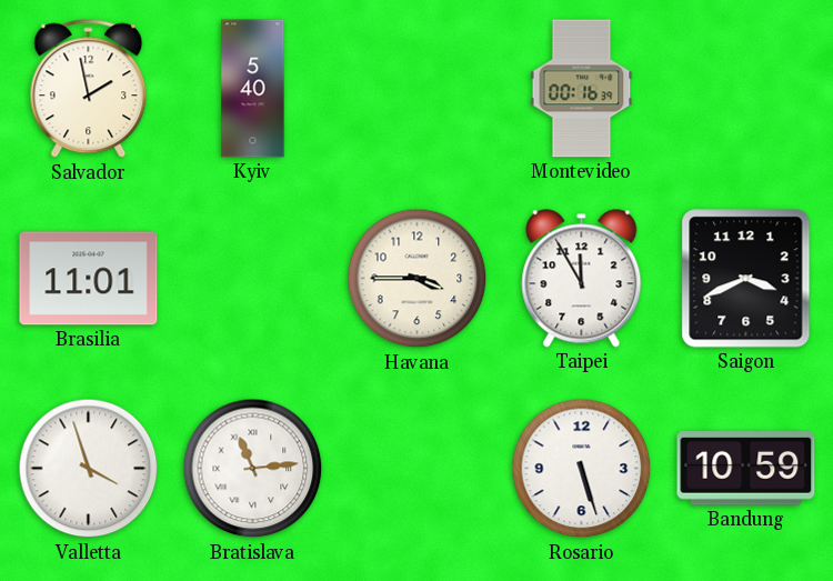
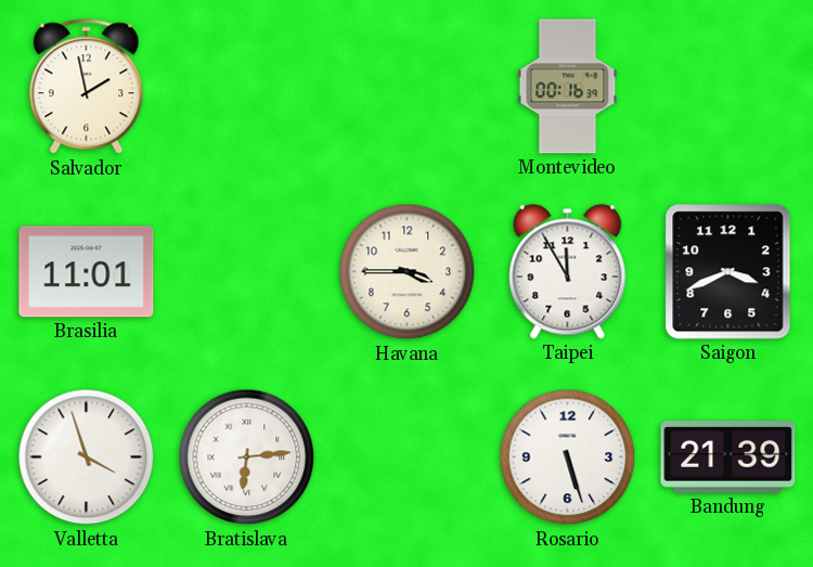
Kyiv: 5:40 -> none (253, 89)
Bratislava: 11:14 -> 6:14 (247, 458)
Bandung: 10:59 -> 21:39 (728, 458)
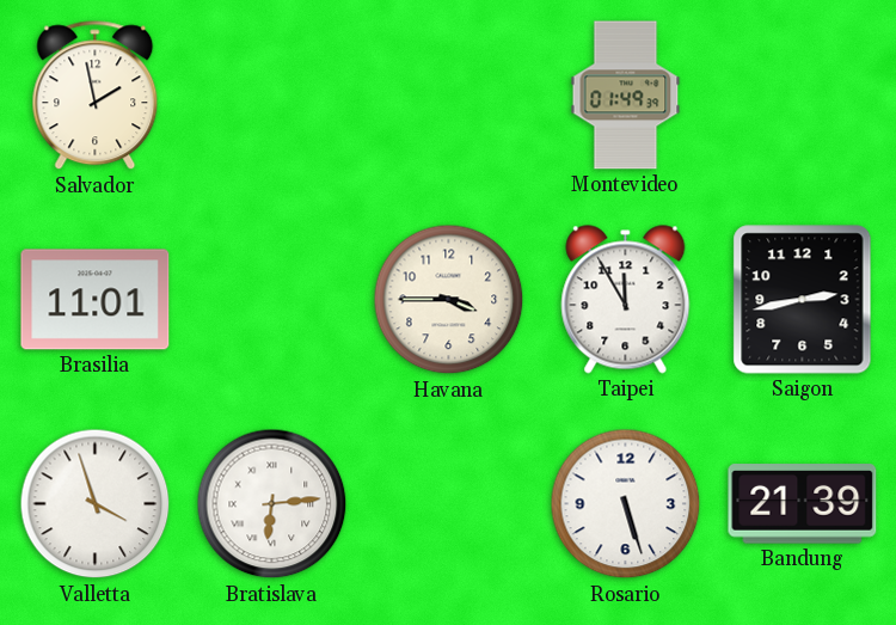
Montevideo: 00:16 -> 01:49 (626, 96)
Saigon: 3:41 -> 2:43 (803, 300)
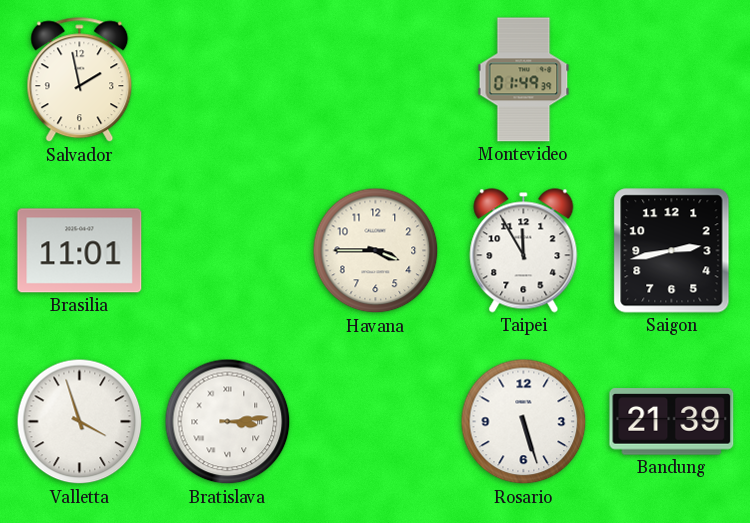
Bratislava: 6:14 -> 3:14 (228, 422)
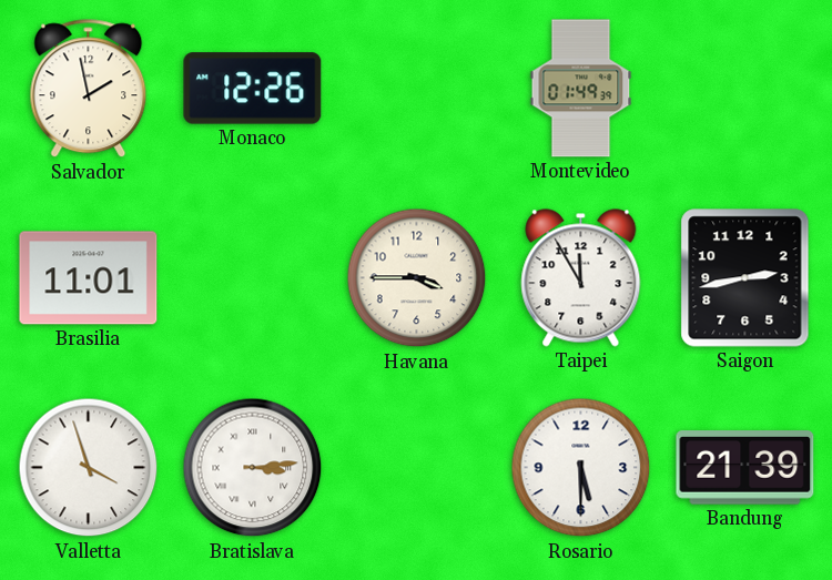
Monaco: none -> 12:26 (253, 89)
Rosario: 5:27 -> 5:30 (581, 468)
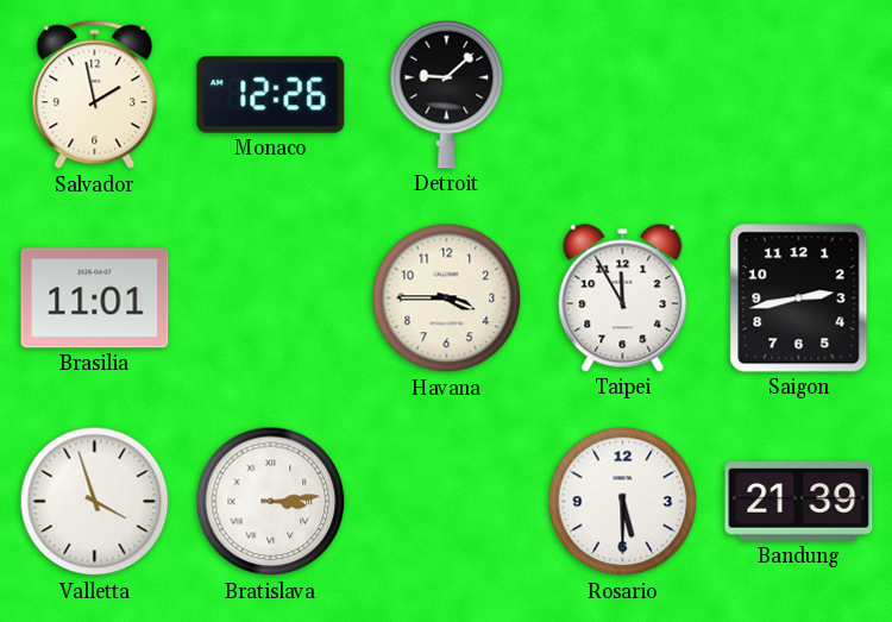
Detroit: none -> 9:08 (447, 94)
Montevideo: 01:49 -> none (581, 89)
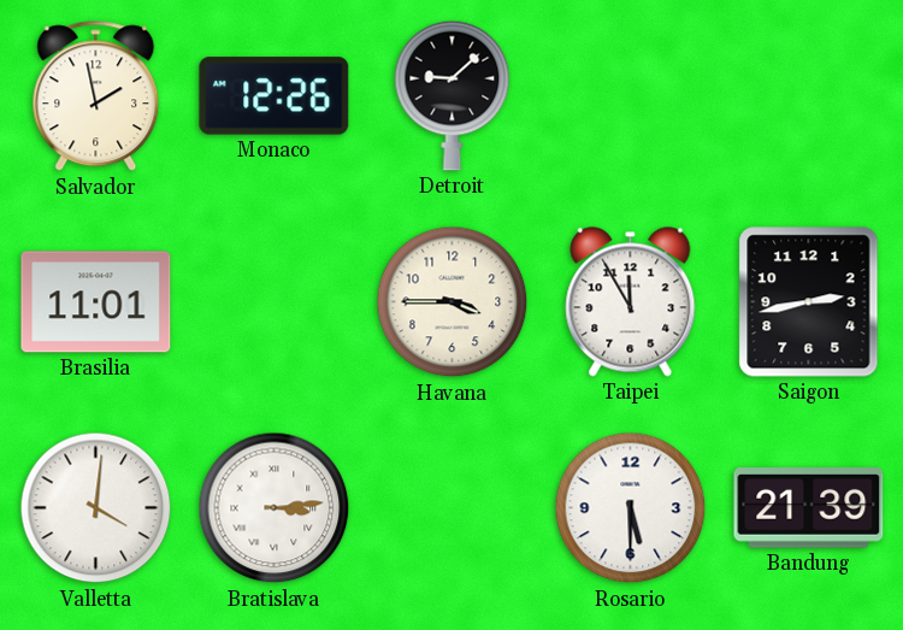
Valletta: 3:57 -> 4:01 (96, 508)
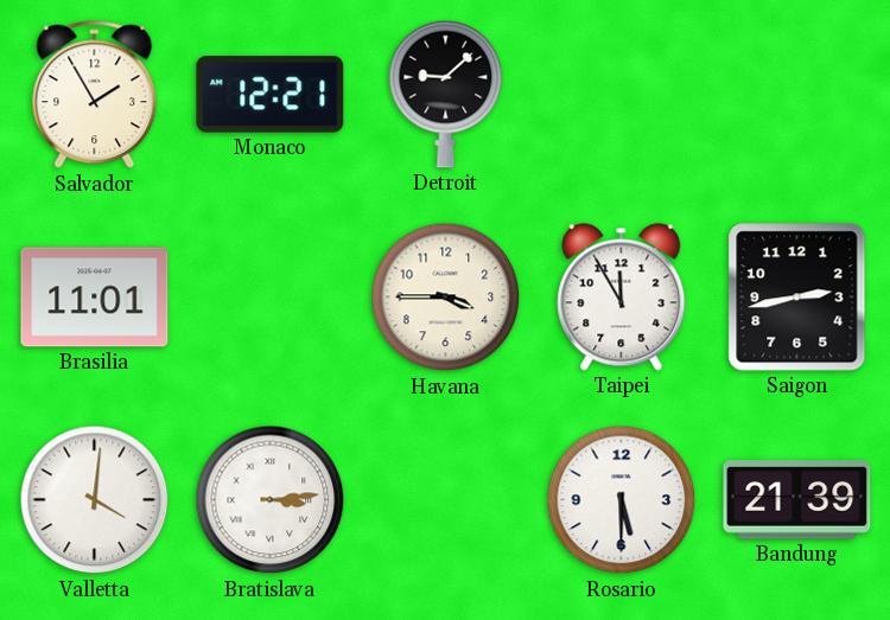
Salvador: 1:58 -> 1:55 (95, 95)
Monaco: 12:26 -> 12:21 (271, 95)
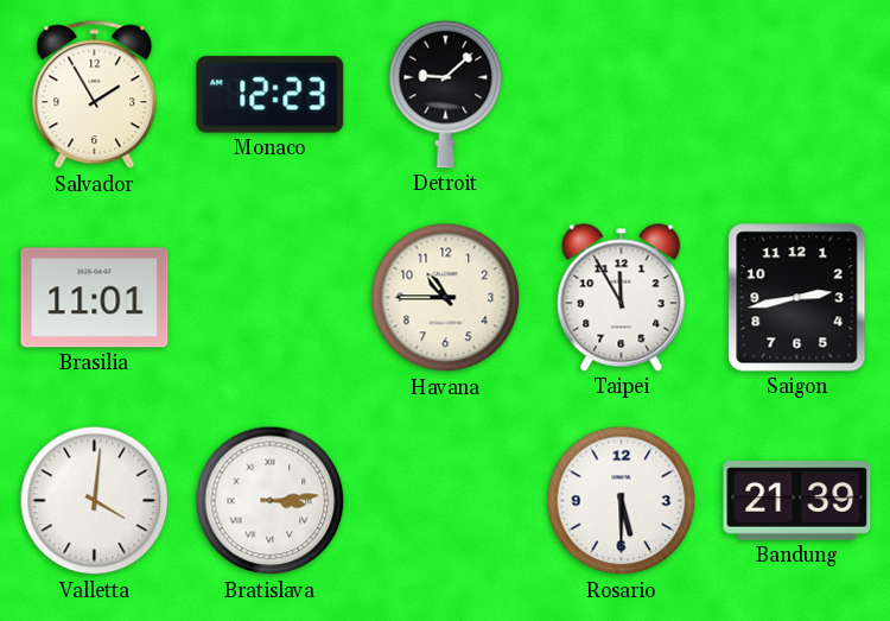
Monaco: 12:21 -> 12:23 (271, 95)
Havana: 3:45 -> 10:45 (446, 298)
